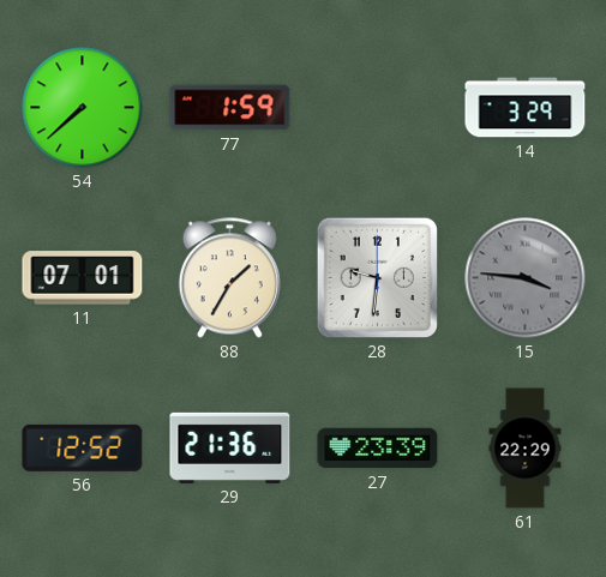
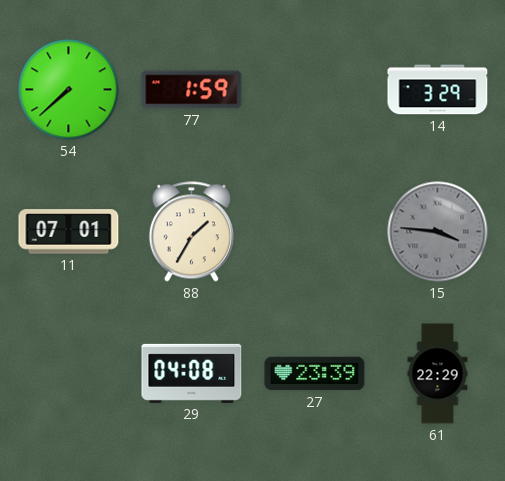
28: 9:31 -> none (377, 277)
56: 12:52 -> none (83, 447)
29: 21:36 -> 04:08 (192, 373)
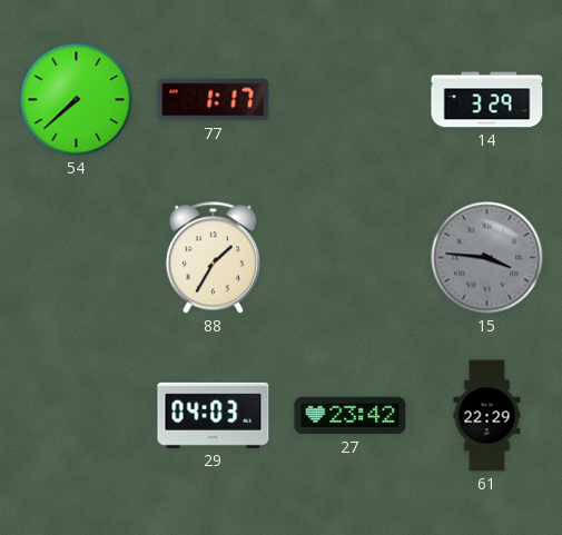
77: 1:59 -> 1:17 (214, 100)
11: 07:01 -> none (69, 232)
29: 04:08 -> 04:03 (214, 415)
27: 23:39 -> 23:42 (351, 416)
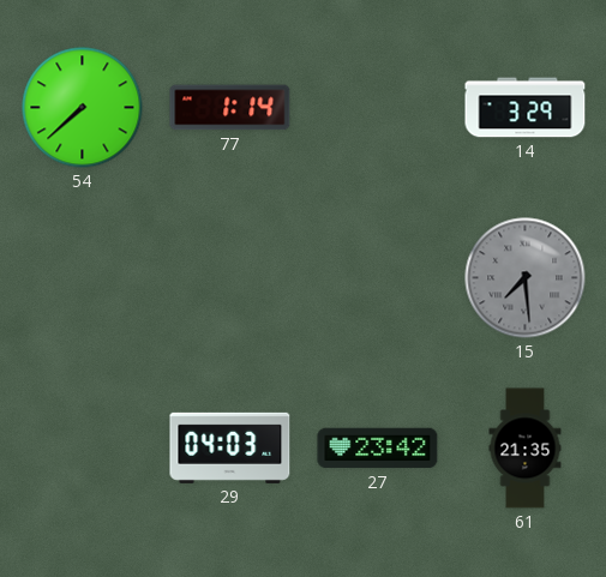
77: 1:17 -> 1:14 (230, 108)
88: 1:35 -> none (213, 258)
15: 3:46 -> 7:29 (526, 278)
61: 22:29 -> 21:35 (526, 449)
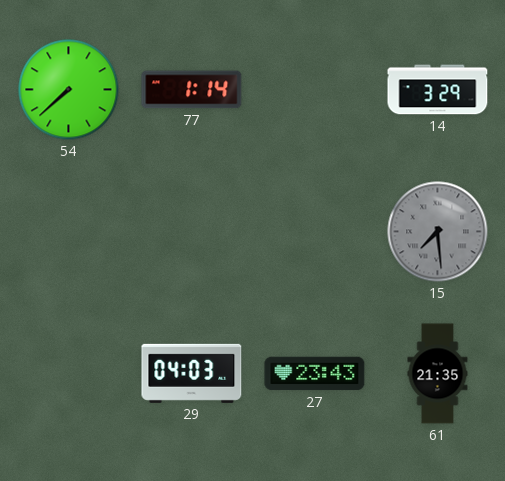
27: 23:42 -> 23:43 (315, 374)
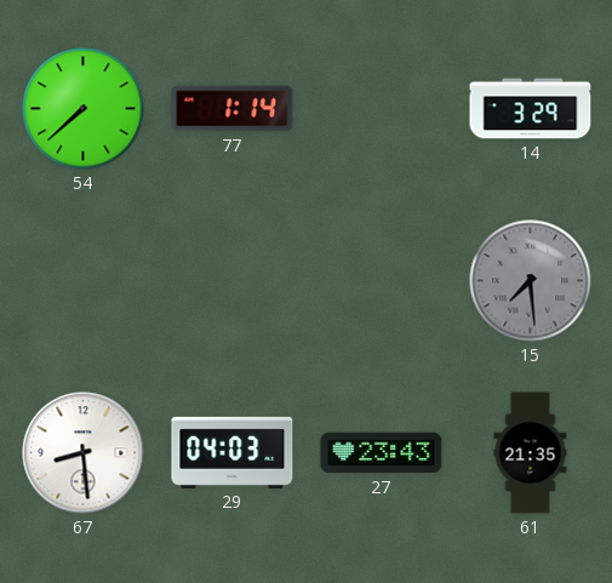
67: none -> 8:29 (84, 453)
